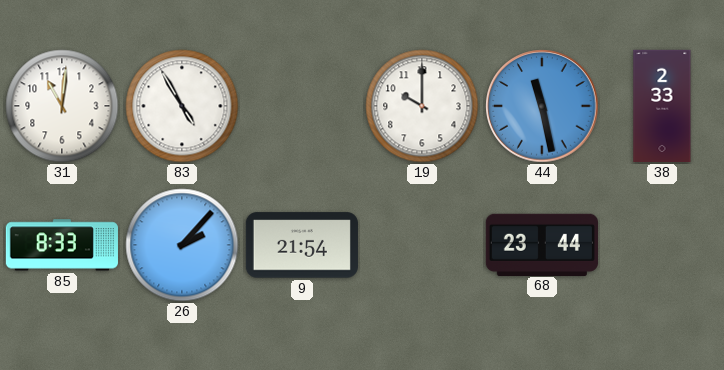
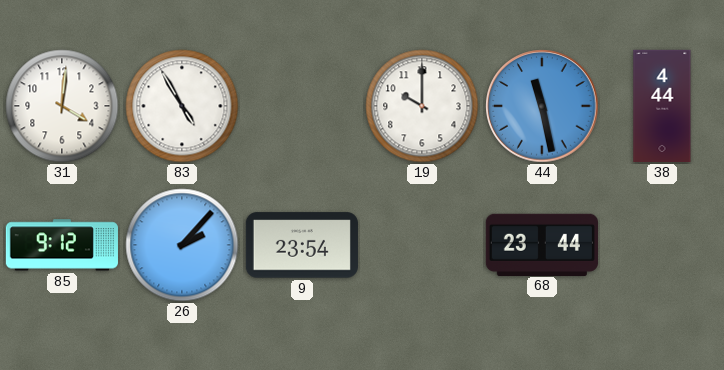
31: 11:01 -> 4:01 (62, 106)
38: 2:33 -> 4:44 (662, 106)
85: 8:33 -> 9:12 (62, 245)
9: 21:54 -> 23:54 (302, 245)
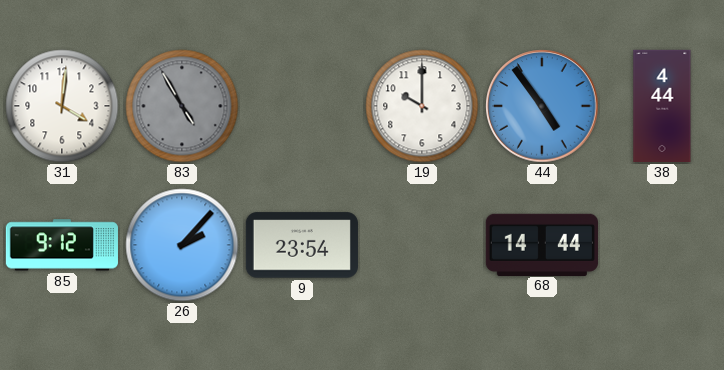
83 dial: white -> grey (182, 106)
44: 11:28 -> 4:54 (542, 106)
68: 23:44 -> 14:44 (542, 244)
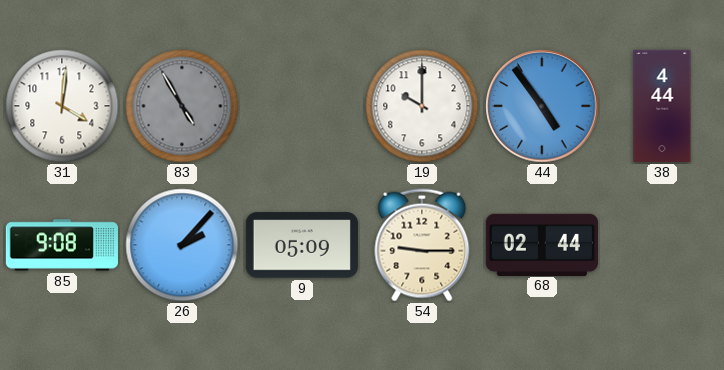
85: 9:12 -> 9:08 (62, 245)
9: 23:54 -> 05:09 (302, 245)
54: none -> 9:15 (422, 245)
68: 14:44 -> 02:44 (542, 244)
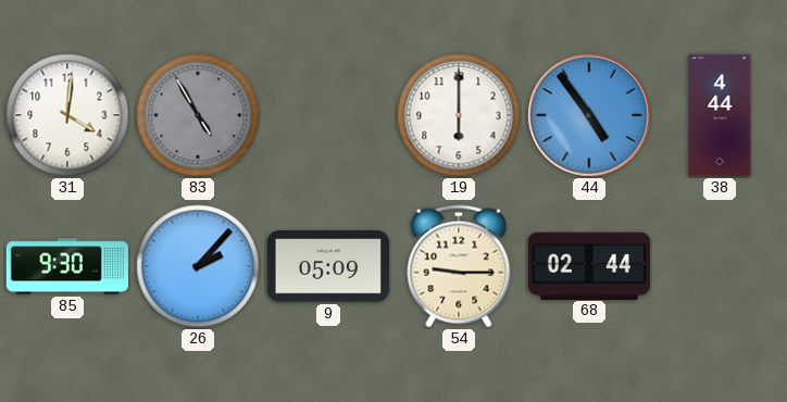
19: 10:00 -> 6:00 (459, 115)
85: 9:08 -> 9:30 (67, 266)
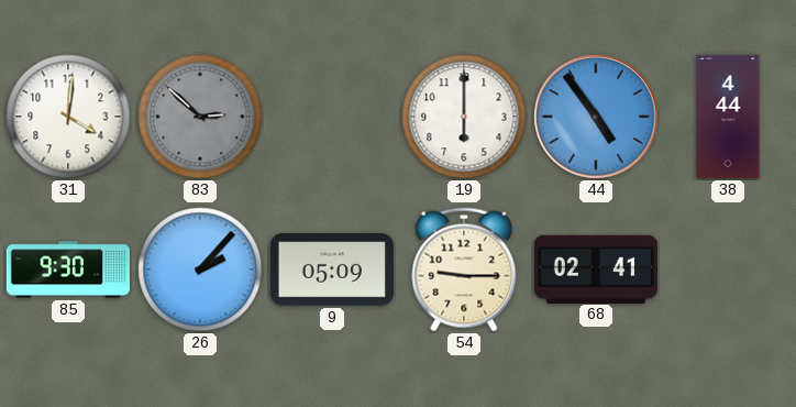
83: 4:55 -> 2:52 (200, 117)
68: 02:44 -> 02:41 (596, 268)
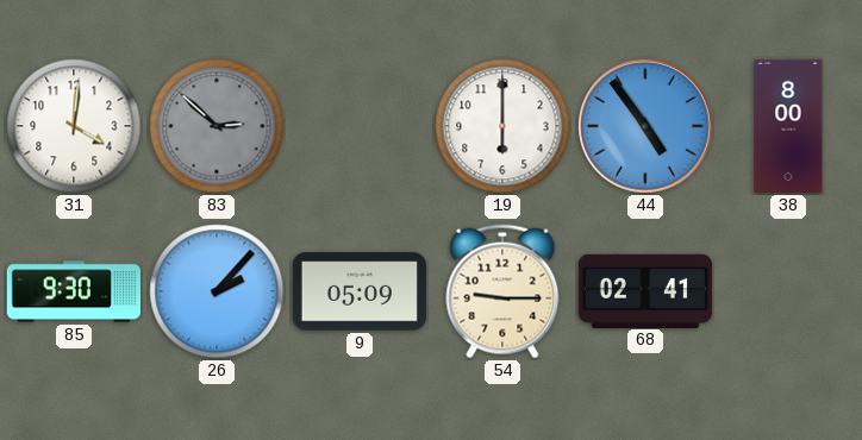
38: 4:44 -> 8:00 (788, 126)
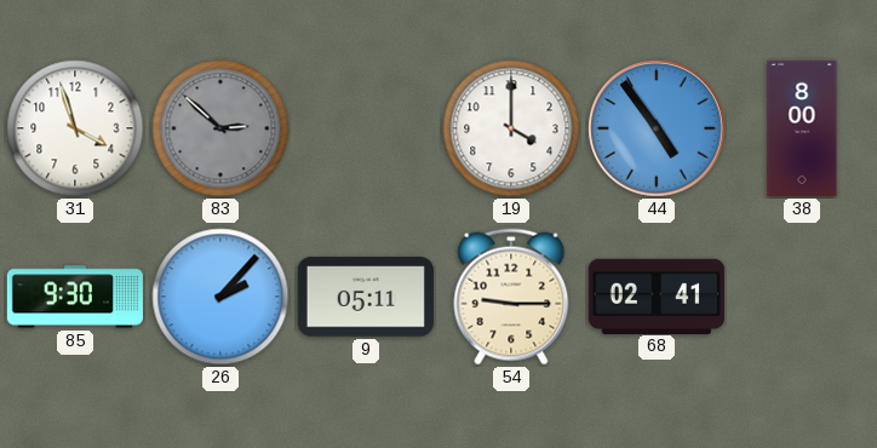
31: 4:01 -> 3:57 (75, 128)
19: 6:00 -> 4:00 (511, 128)
9: 05:09 -> 05:11 (366, 297)
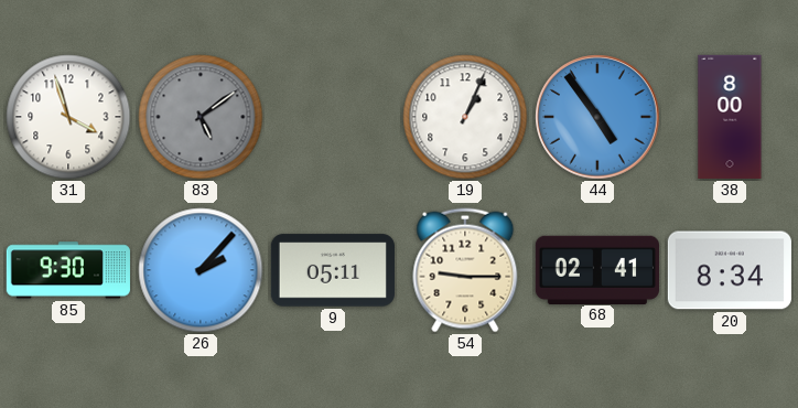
83: 2:52 -> 5:09 (201, 117)
19: 4:00 -> 1:04 (465, 117)
20: none -> 8:34 (730, 270)
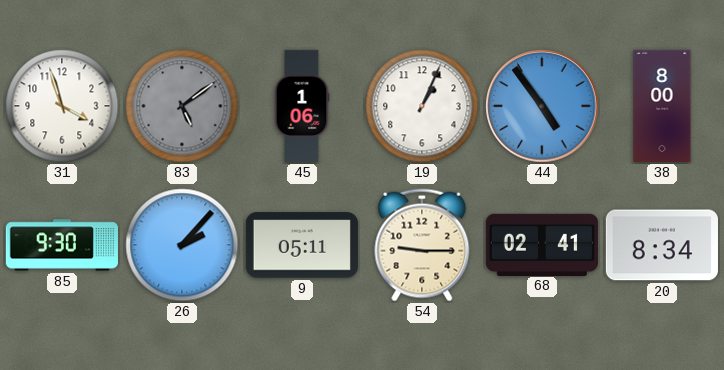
45: none -> 1:06 (302, 106)
